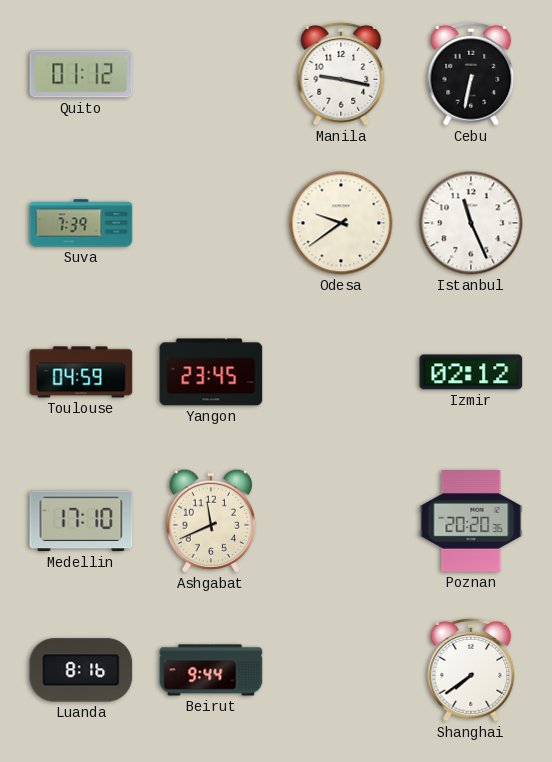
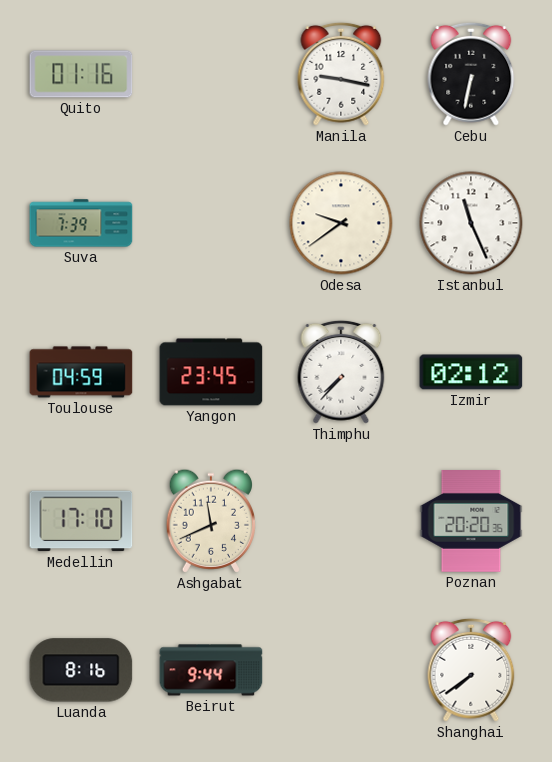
Quito: 01:12 -> 01:16 (81, 74)
Thimphu: none -> 7:37 (341, 372)
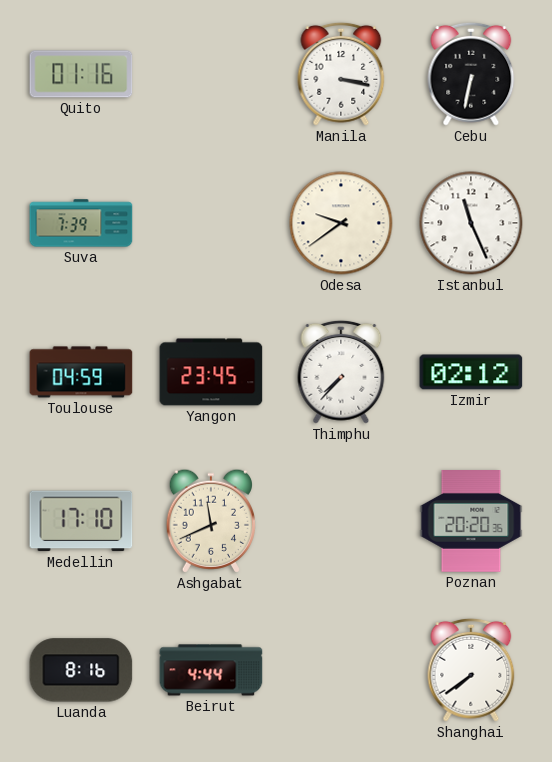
Manila: 9:17 -> 3:17 (341, 74)
Beirut: 9:44 -> 4:44 (211, 670)
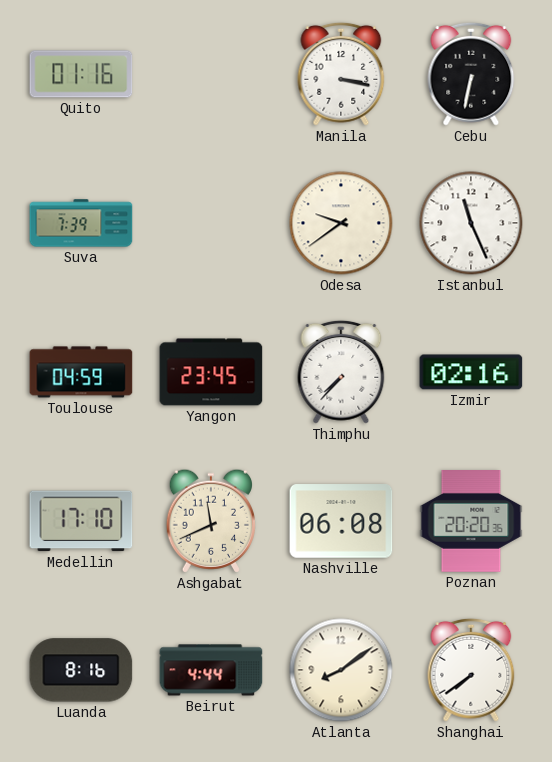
Izmir: 02:12 -> 02:16 (471, 372)
Nashville: none -> 06:08 (341, 521)
Atlanta: none -> 8:09 (341, 670)
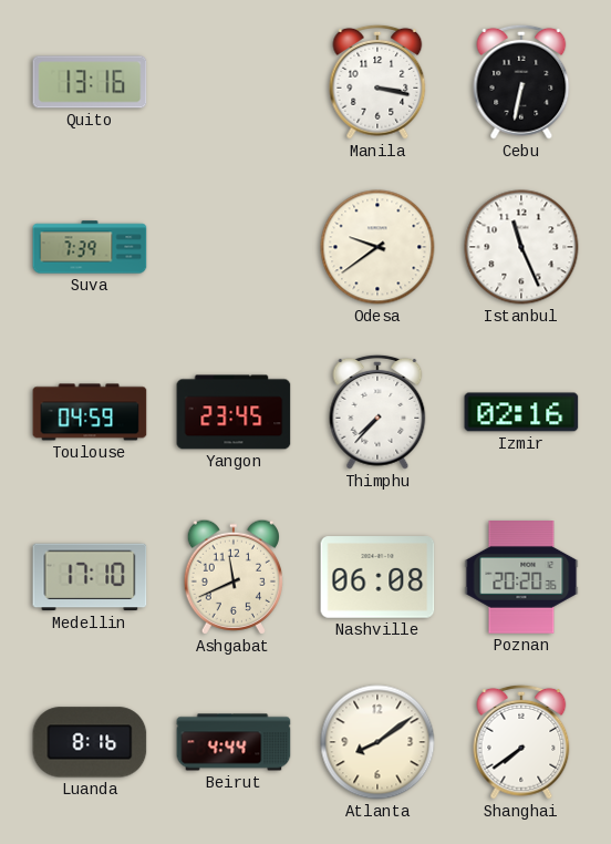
Quito: 01:16 -> 13:16 (90, 82)
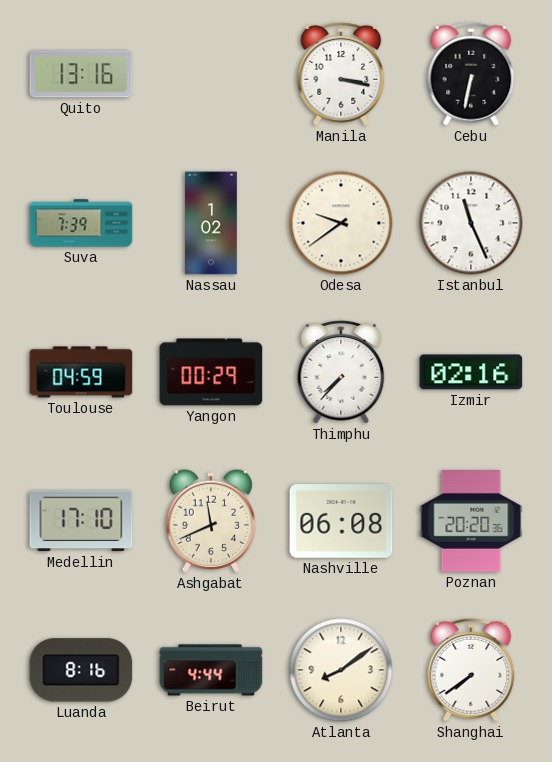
Nassau: none -> 1:02 (212, 223)
Yangon: 23:45 -> 00:29 (211, 372)
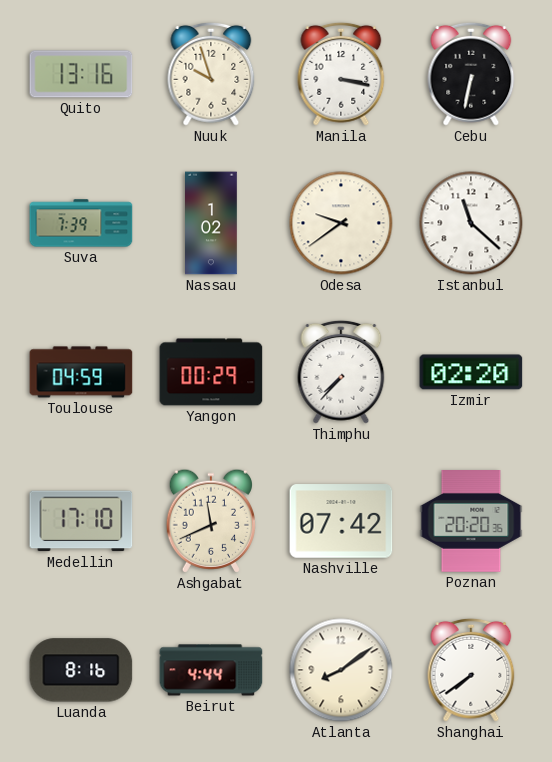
Nuuk: none -> 9:57 (211, 74)
Istanbul: 11:26 -> 11:22 (471, 223)
Izmir: 02:16 -> 02:20 (471, 372)
Nashville: 06:08 -> 07:42 (341, 521)
